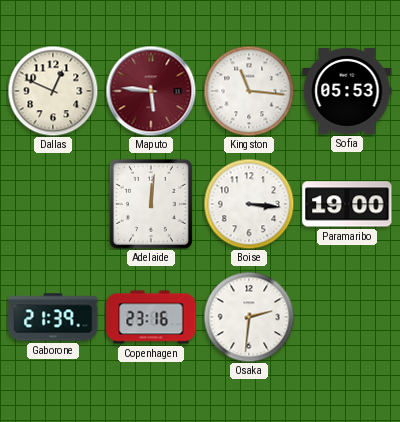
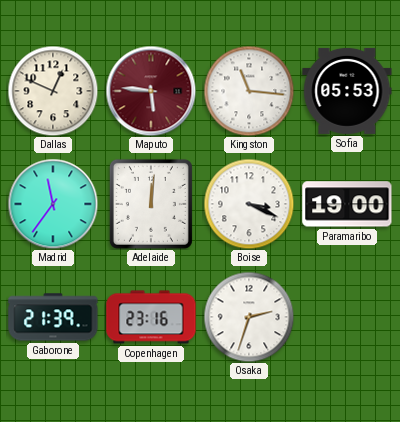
Madrid: none -> 11:36 (53, 204)
Boise: 3:16 -> 3:19 (249, 204)
Osaka: 2:31 -> 2:33 (249, 317)
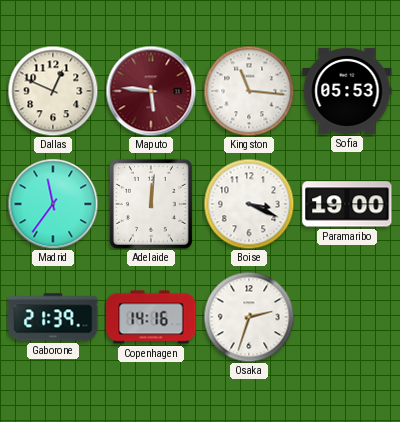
Copenhagen: 23:16 -> 14:16 (151, 317)
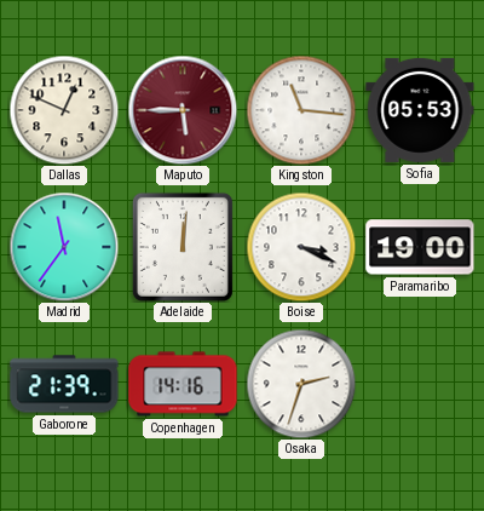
Maputo: 5:46 -> 5:45 (183, 110)
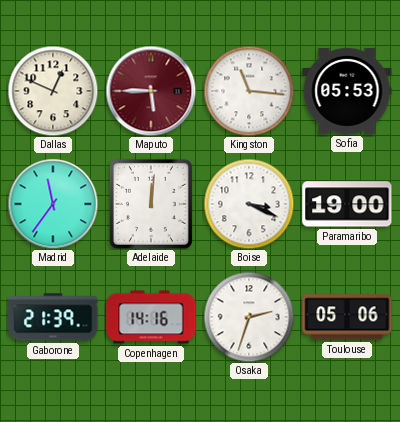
Toulouse: none -> 05:06 (347, 317)
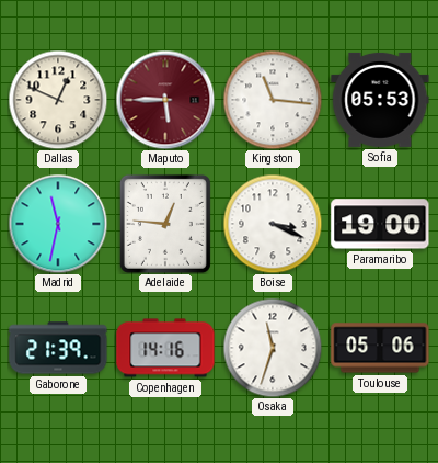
Madrid: 11:36 -> 11:32 (58, 224)
Adelaide: 12:01 -> 12:46 (165, 224)
Osaka: 2:33 -> 11:33 (273, 348)
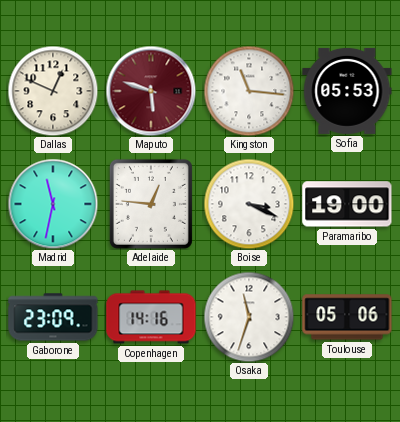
Maputo: 5:45 -> 5:48 (151, 91)
Gaborone: 21:39 -> 23:09 (53, 317)
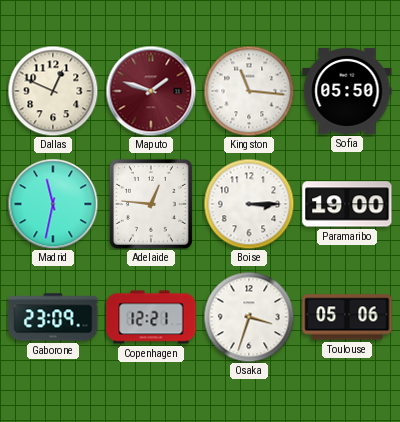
Maputo: 5:48 -> 1:48 (151, 91)
Sofia: 05:53 -> 05:50 (347, 91)
Boise: 3:19 -> 3:15 (249, 204)
Copenhagen: 14:16 -> 12:21 (151, 317)
Osaka: 11:33 -> 3:33 (249, 317)
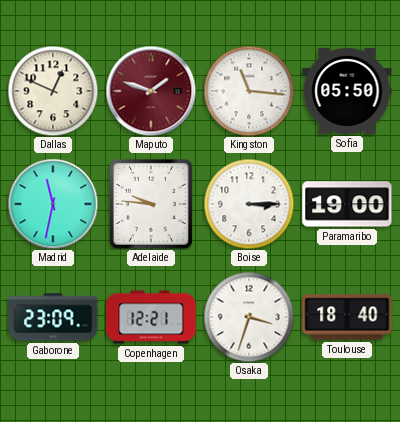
Adelaide: 12:46 -> 9:46 (151, 204)
Toulouse: 05:06 -> 18:40 (347, 317)
